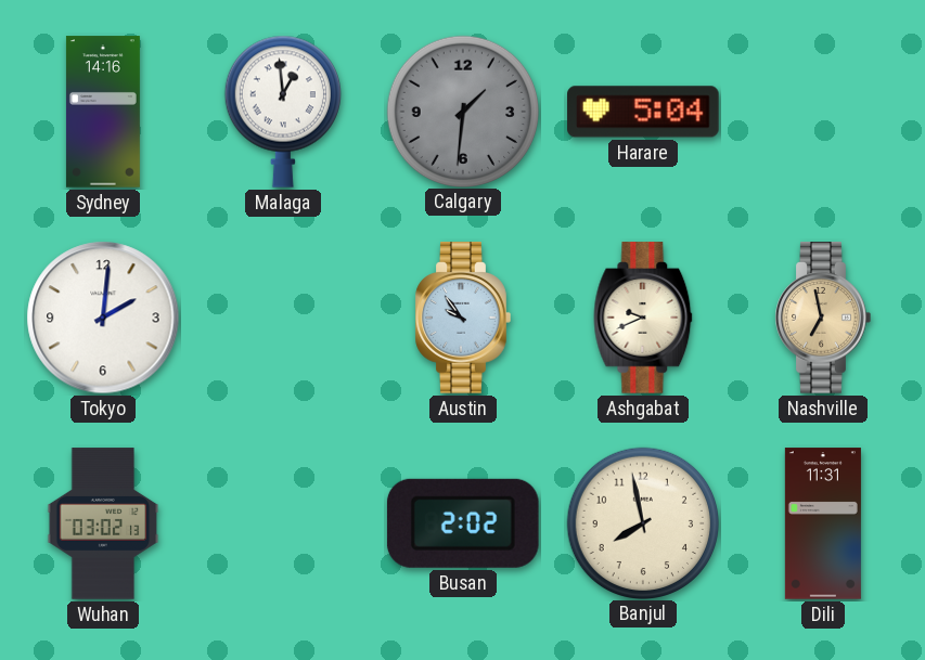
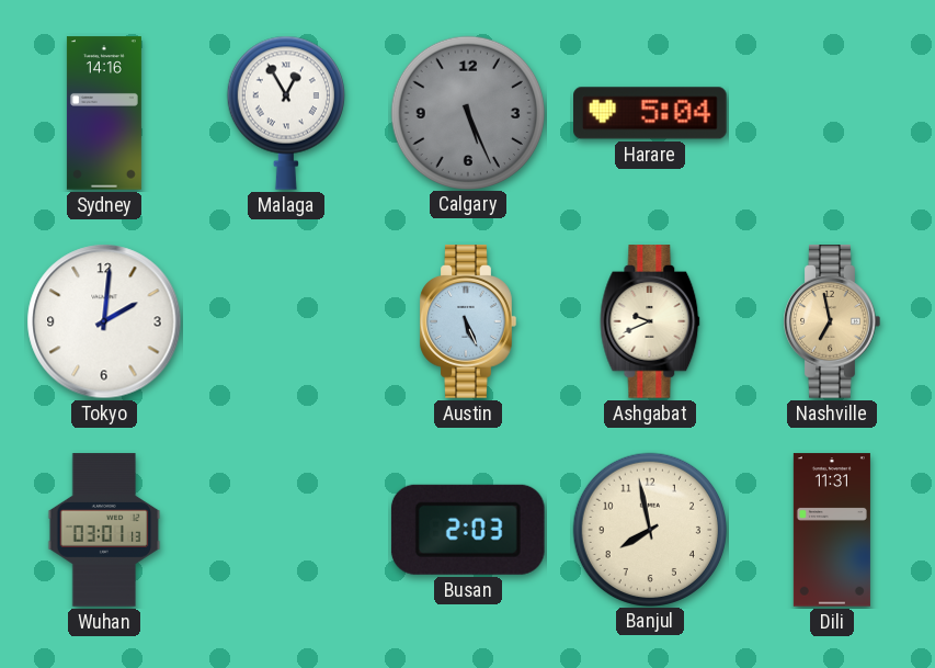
Malaga: 12:59 -> 12:55 (286, 113)
Calgary: 1:31 -> 5:26 (467, 112)
Austin: 9:54 -> 5:26 (468, 321)
Wuhan: 03:02 -> 03:01 (104, 530)
Busan: 2:02 -> 2:03 (468, 530)
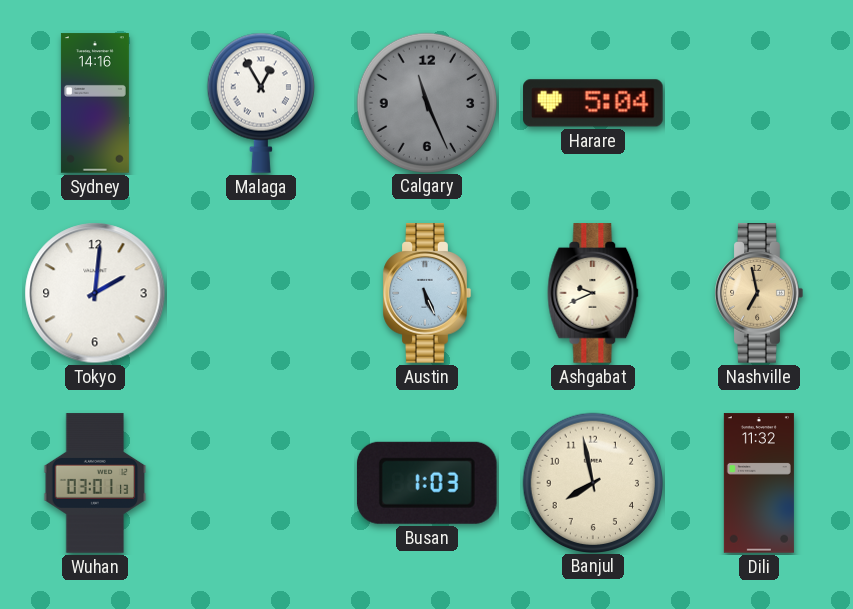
Calgary: 5:26 -> 11:26 (426, 102)
Busan: 2:03 -> 1:03 (427, 483)
Dili: 11:31 -> 11:32 (759, 483)
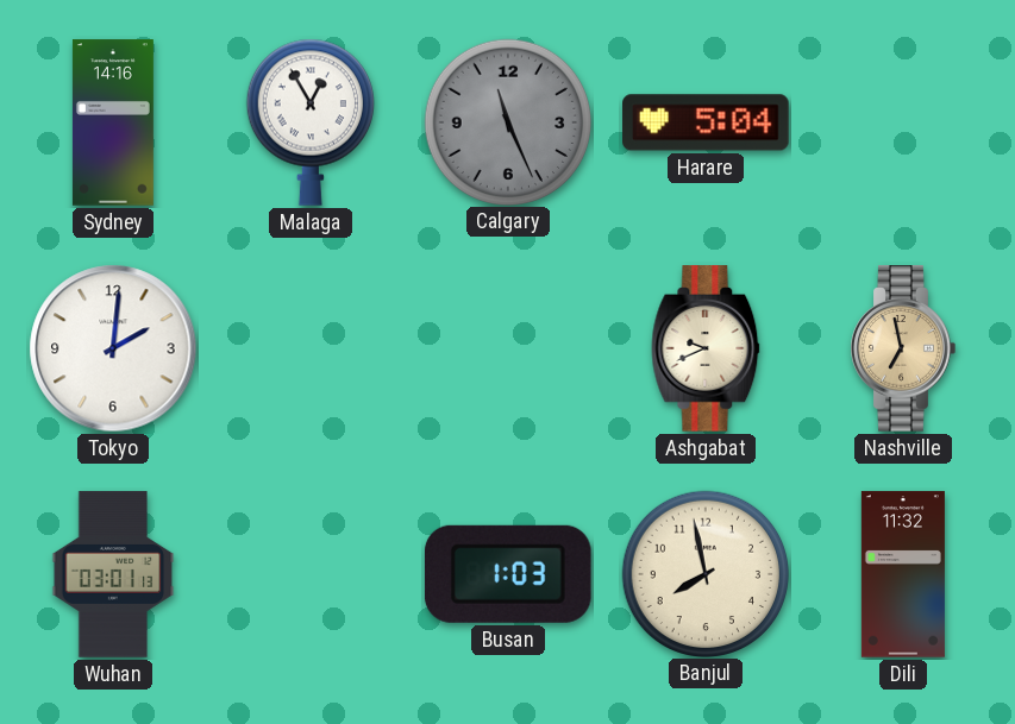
Austin: 5:26 -> none (427, 293)
